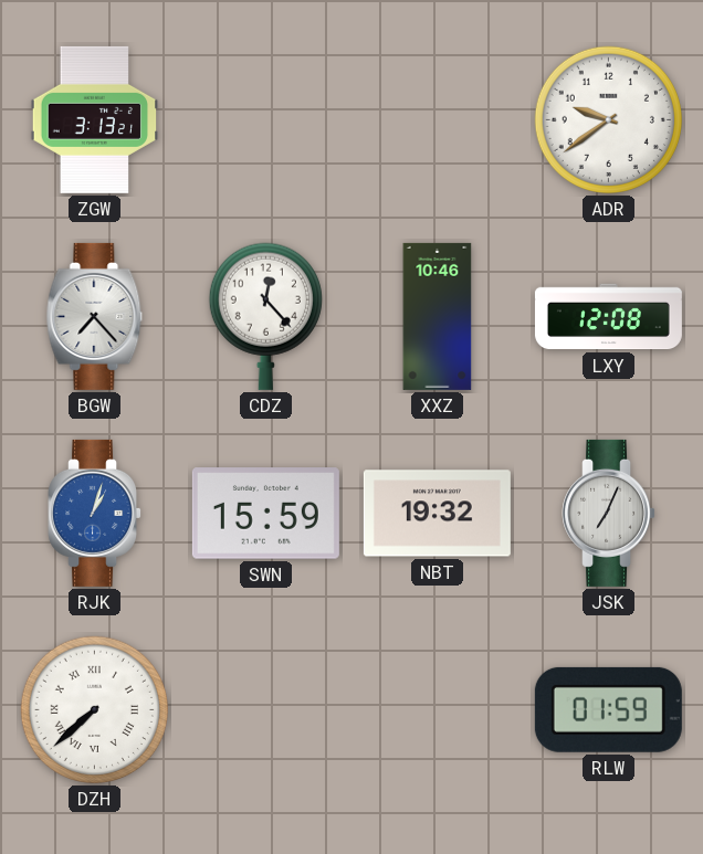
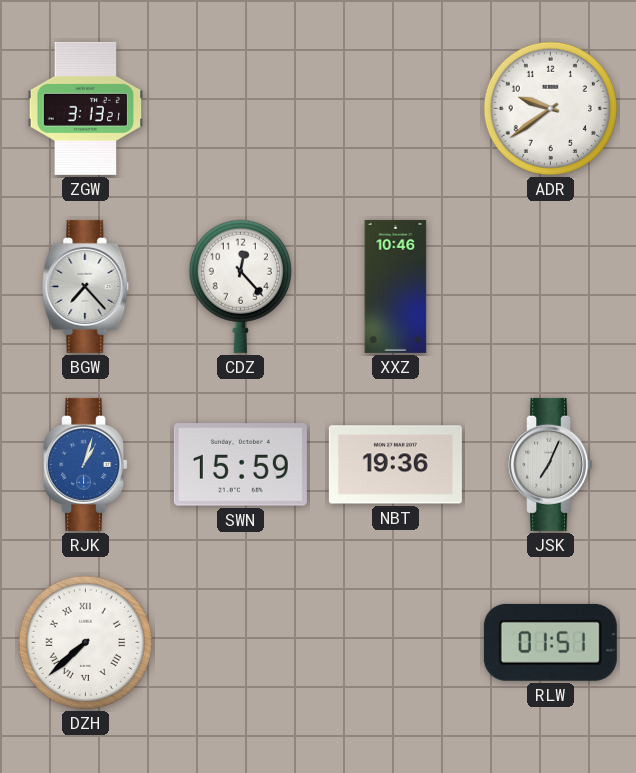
LXY: 12:08 -> none (608, 317)
NBT: 19:32 -> 19:36 (395, 465)
RLW: 01:59 -> 01:51 (550, 642)
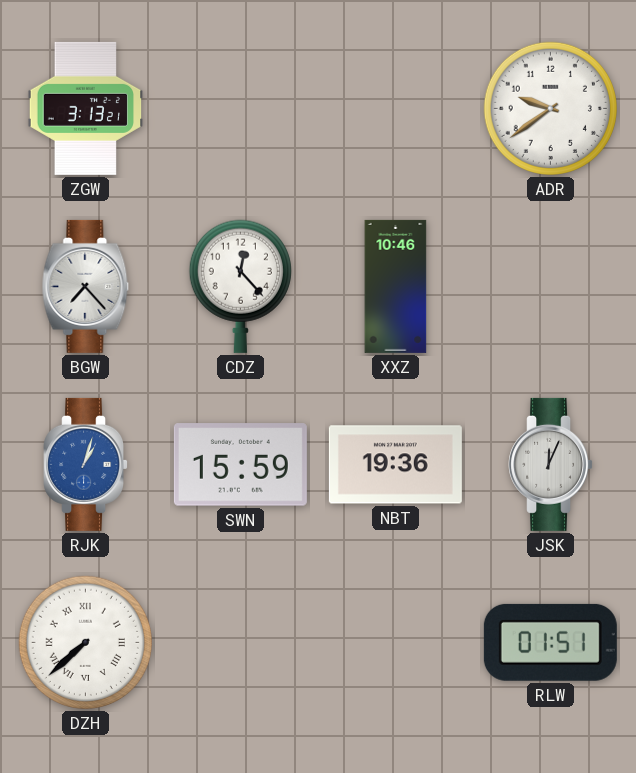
JSK: 7:04 -> 12:04 (551, 464)
